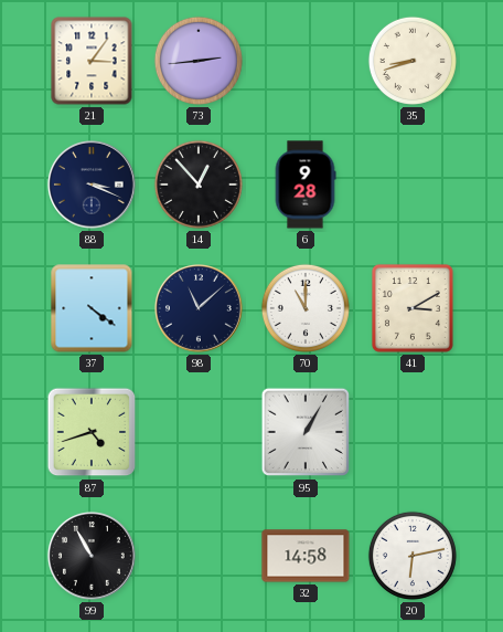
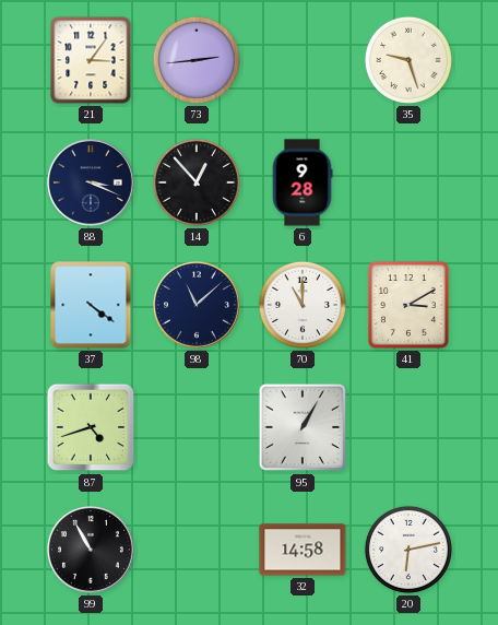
35: 8:42 -> 9:27 (408, 60)
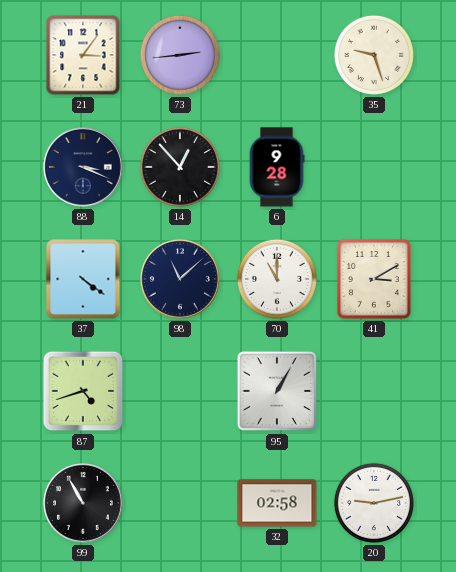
32: 14:58 -> 02:58 (277, 503)
20: 6:13 -> 9:13 (374, 503)
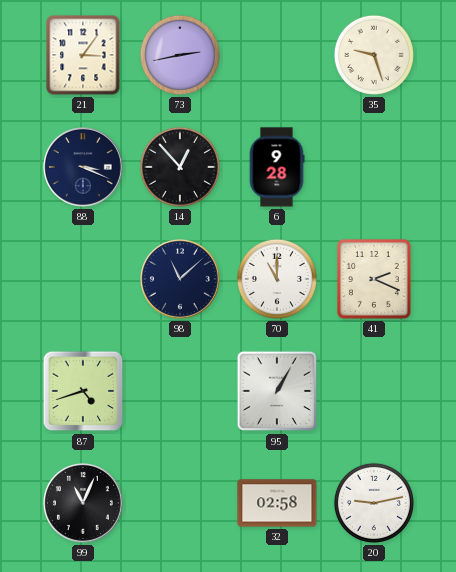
73: 2:44 -> 2:43 (180, 55)
37: 4:21 -> none (83, 279)
41: 3:10 -> 2:19 (374, 279)
99: 10:55 -> 11:04 (84, 504)
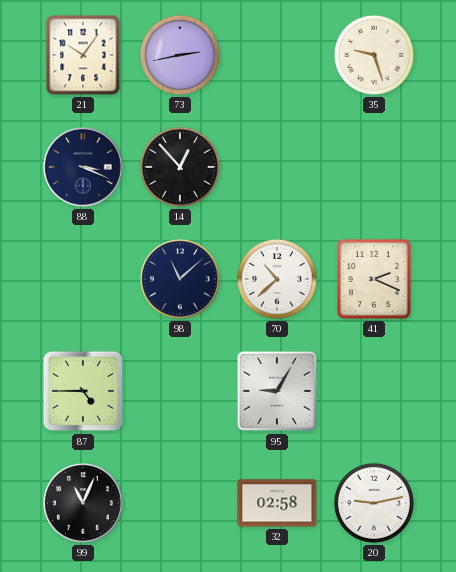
21: 3:06 -> 10:06 (83, 55)
6: 9:28 -> none (277, 167)
70: 11:00 -> 10:38 (277, 279)
87: 4:42 -> 4:45 (83, 391)
95: 1:05 -> 9:05 (277, 391)
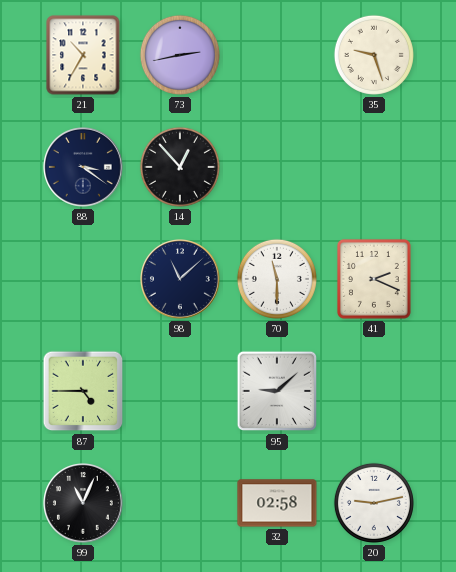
21: 10:06 -> 10:35 (83, 55)
88: 3:19 -> 3:21 (84, 168)
70: 10:38 -> 11:30 (277, 279)
95: 9:05 -> 9:08 (277, 391)
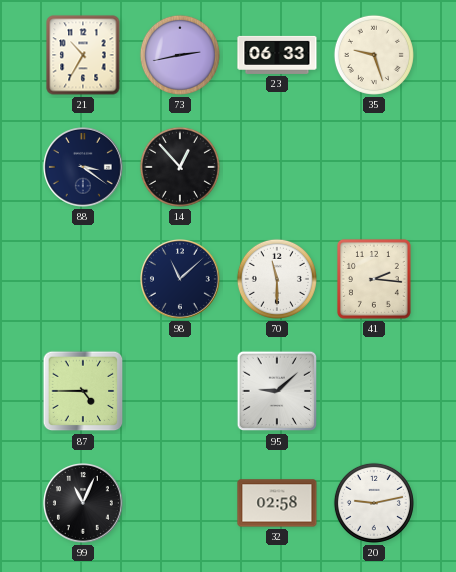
23: none -> 06:33 (277, 55)
41: 2:19 -> 2:16 (374, 279)
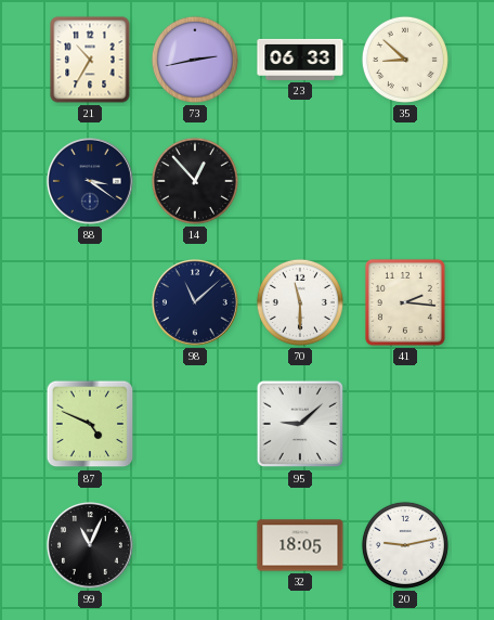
35: 9:27 -> 8:52 (405, 60)
87: 4:45 -> 4:49 (90, 424)
32: 02:58 -> 18:05 (300, 545)
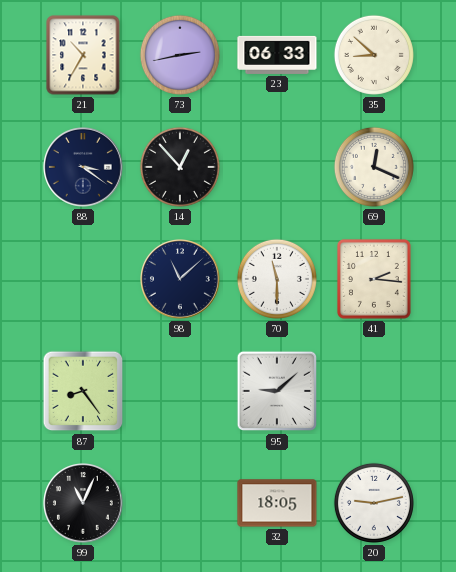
69: none -> 12:19 (374, 167)
87: 4:49 -> 8:24 (83, 391)
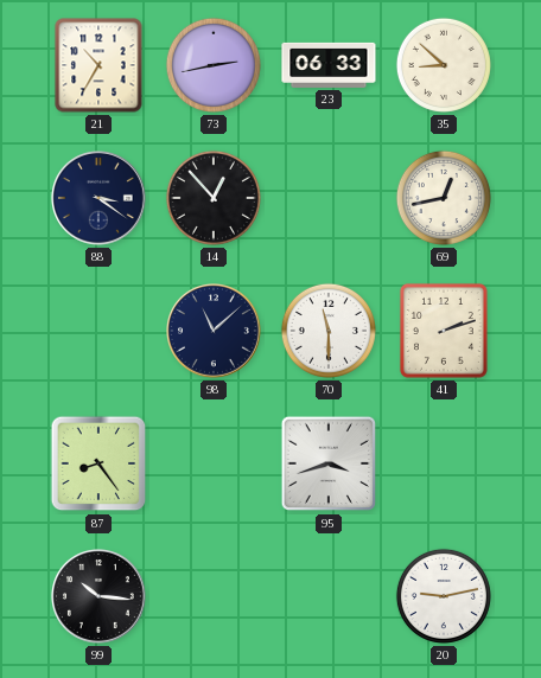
69: 12:19 -> 12:43 (444, 198)
41: 2:16 -> 2:12 (444, 331)
95: 9:08 -> 3:42 (329, 463)
99: 11:04 -> 10:16 (100, 597)
32: 18:05 -> none (277, 503)
